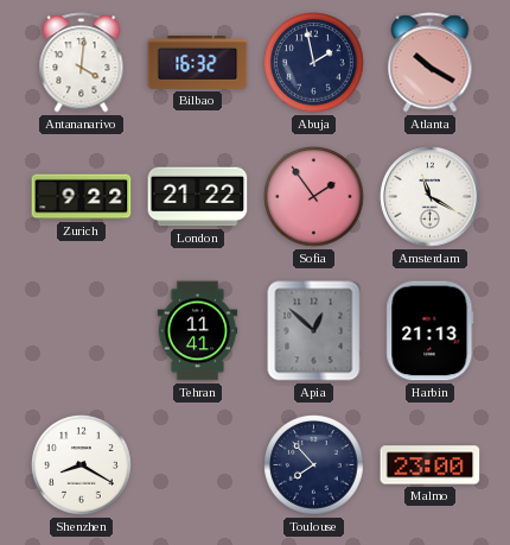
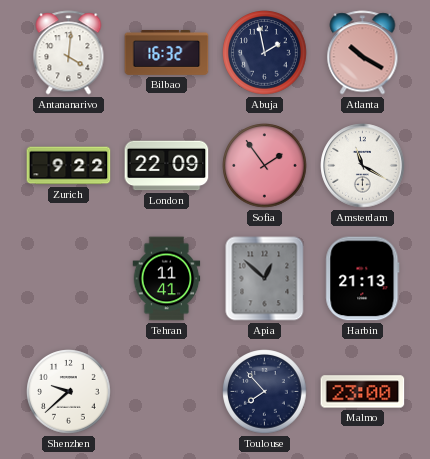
London: 21:22 -> 22:09 (167, 166)
Shenzhen: 8:20 -> 9:38 (69, 392)
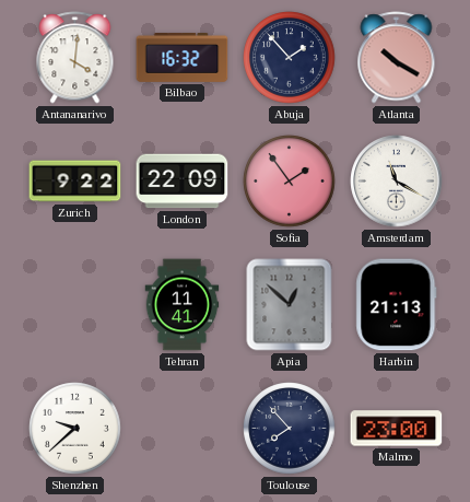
Abuja: 1:58 -> 1:53 (290, 58)
